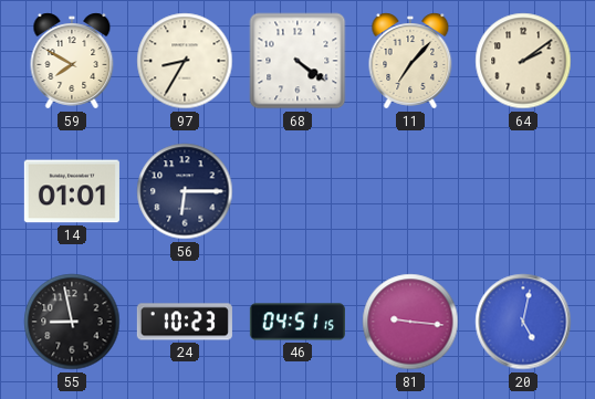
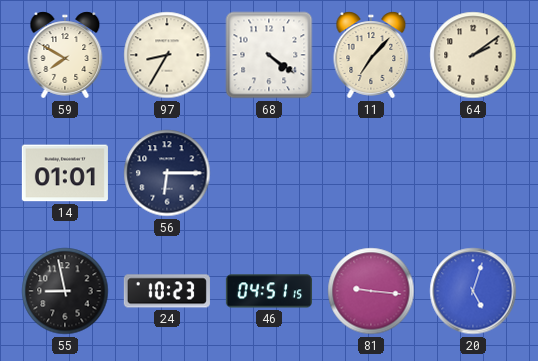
20: 5:02 -> 5:03 (473, 291)
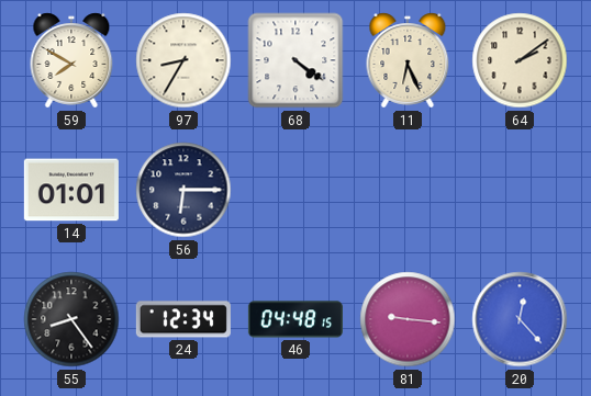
11: 7:07 -> 6:26 (408, 60)
55: 8:58 -> 8:24 (71, 319)
24: 10:23 -> 12:34 (183, 319)
46: 04:51 -> 04:48 (295, 319)
20: 5:03 -> 12:23 (520, 319)
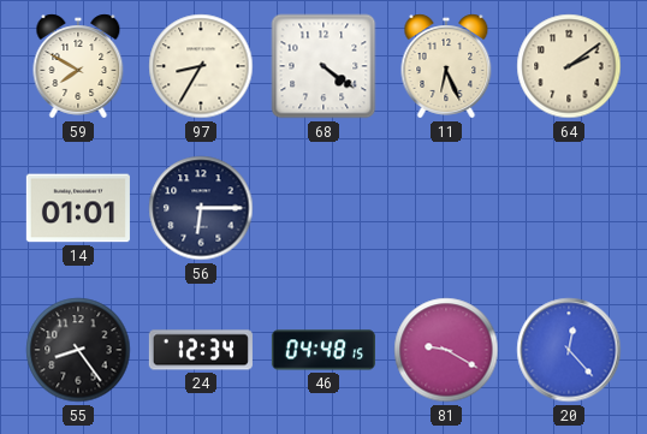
81: 9:16 -> 9:20 (446, 350)
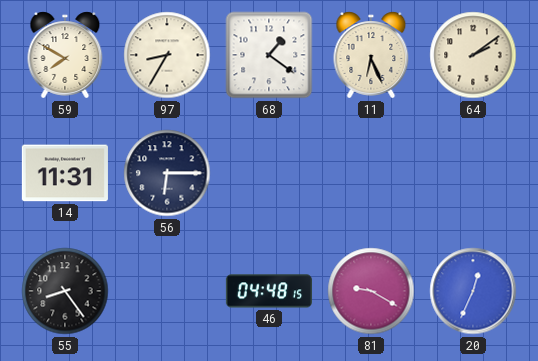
68: 4:21 -> 1:21 (269, 55)
14: 01:01 -> 11:31 (65, 173)
24: 12:34 -> none (201, 350)
20: 12:23 -> 12:34 (473, 291)
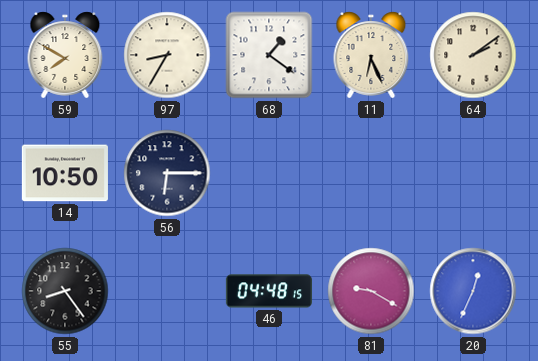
14: 11:31 -> 10:50 (65, 173)
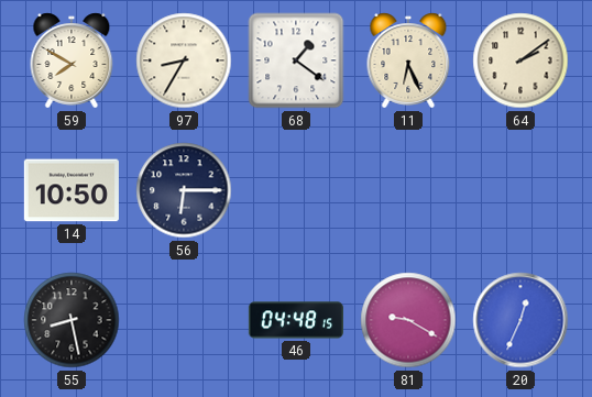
55: 8:24 -> 8:28 (72, 320)
